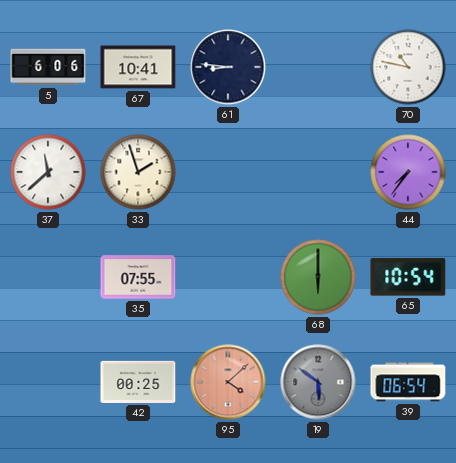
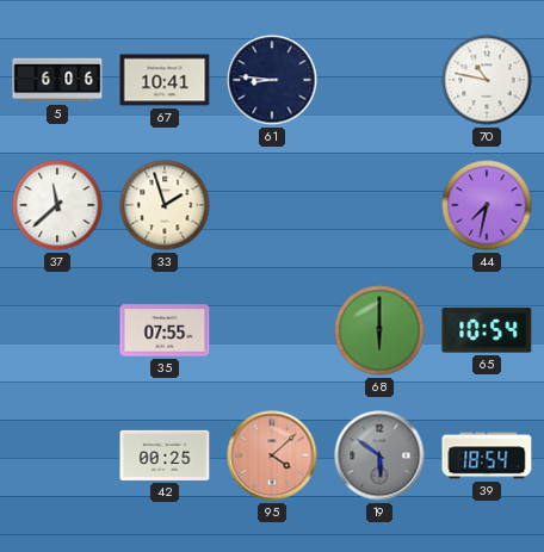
44: 7:36 -> 7:32 (487, 205)
39: 06:54 -> 18:54 (487, 455)
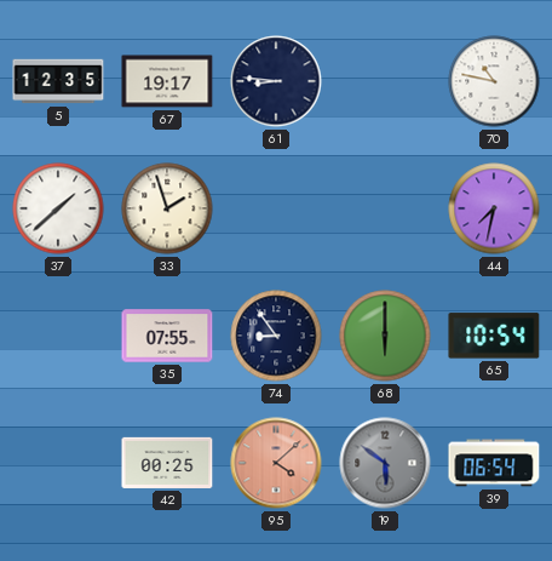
5: 6:06 -> 12:35 (58, 81)
67: 10:41 -> 19:17 (167, 81)
37: 11:38 -> 1:38 (58, 208)
74: none -> 8:54 (276, 336)
39: 18:54 -> 06:54 (494, 463)
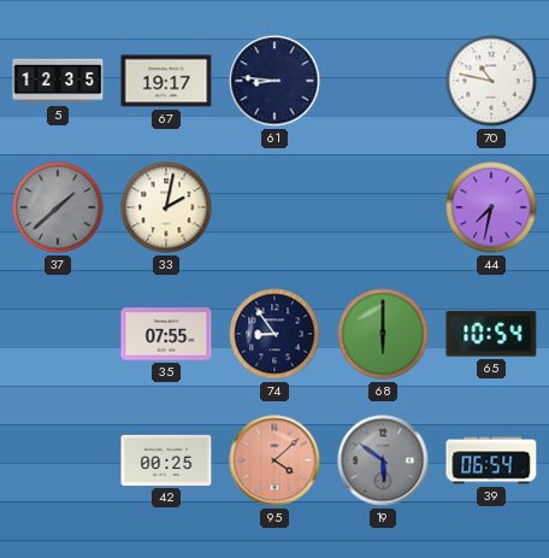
37 dial: white -> grey (58, 207)
33: 1:57 -> 2:02 (166, 207)
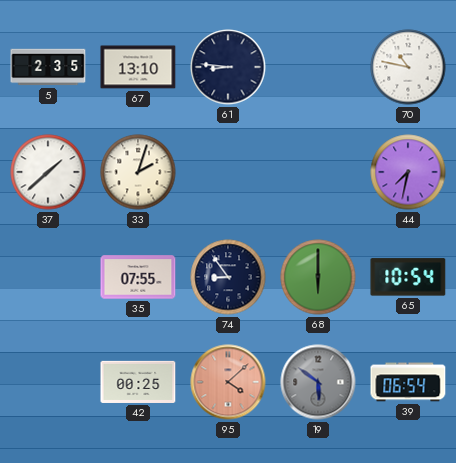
5: 12:35 -> 2:35 (48, 67)
67: 19:17 -> 13:10 (138, 67)
37 dial: grey -> white (48, 172)
33: 2:02 -> 2:03 (138, 172)
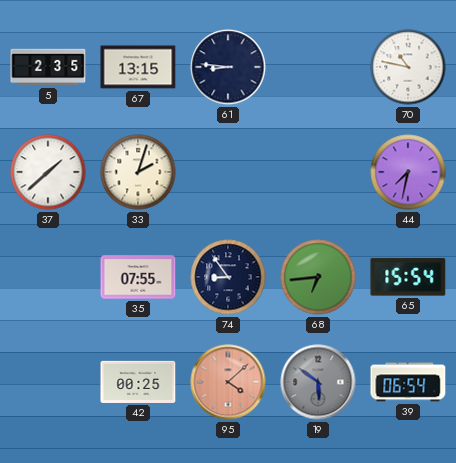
67: 13:10 -> 13:15 (138, 67)
68: 6:00 -> 6:44 (318, 277)
65: 10:54 -> 15:54 (408, 277)
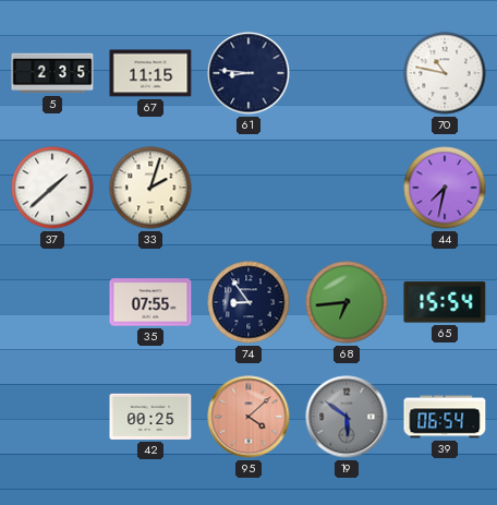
67: 13:15 -> 11:15 (150, 73)
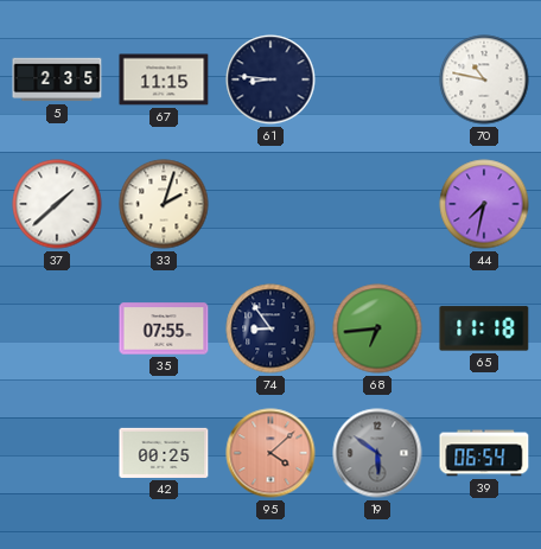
65: 15:54 -> 11:18 (484, 328)
